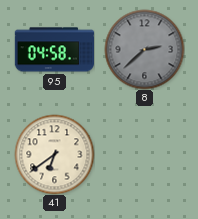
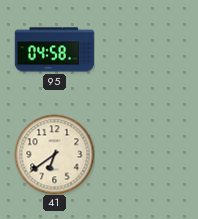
8: 2:38 -> none (144, 49)
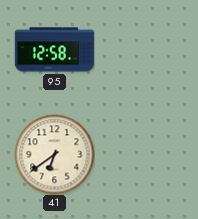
95: 04:58 -> 12:58 (54, 50)
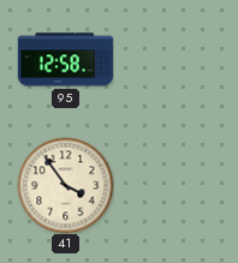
41: 6:39 -> 3:54 (65, 185)
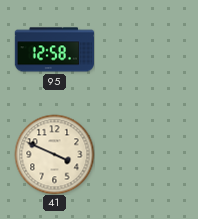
41: 3:54 -> 3:49 (54, 154)
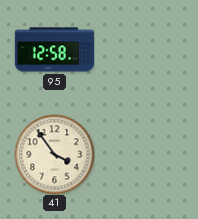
41: 3:49 -> 3:54 (54, 154)
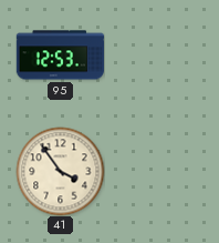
95: 12:58 -> 12:53 (60, 55)
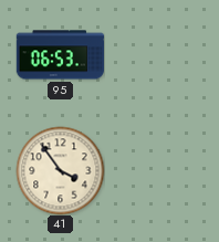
95: 12:53 -> 06:53 (60, 55)
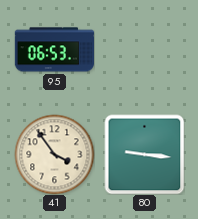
80: none -> 9:16 (144, 154)
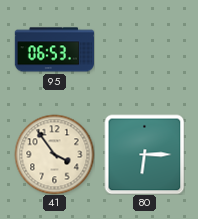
80: 9:16 -> 6:15 (144, 154)
